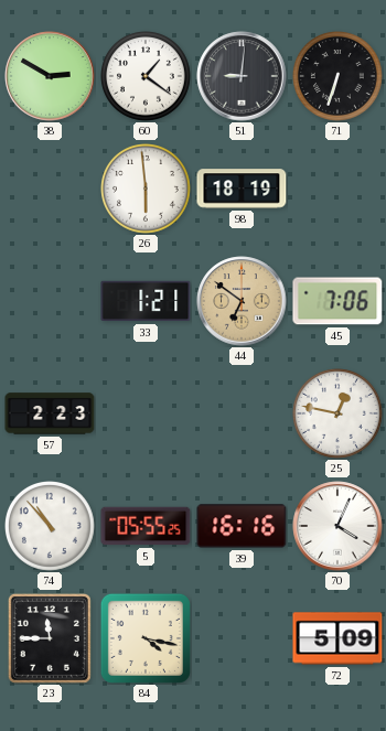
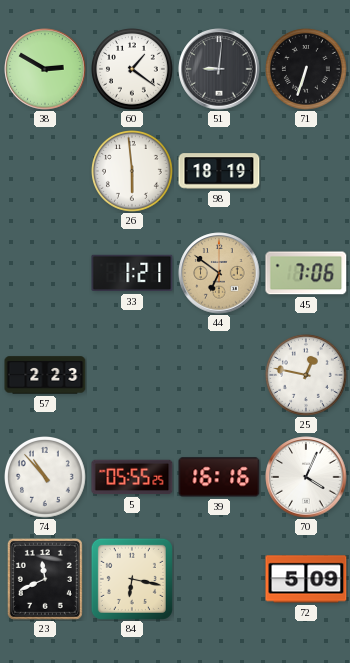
23: 11:45 -> 11:41 (45, 579)
84: 4:17 -> 6:17 (132, 579)
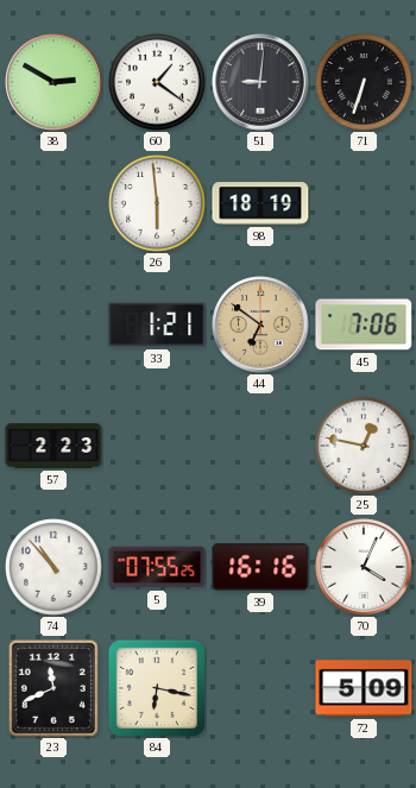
5: 05:55 -> 07:55 (157, 567)
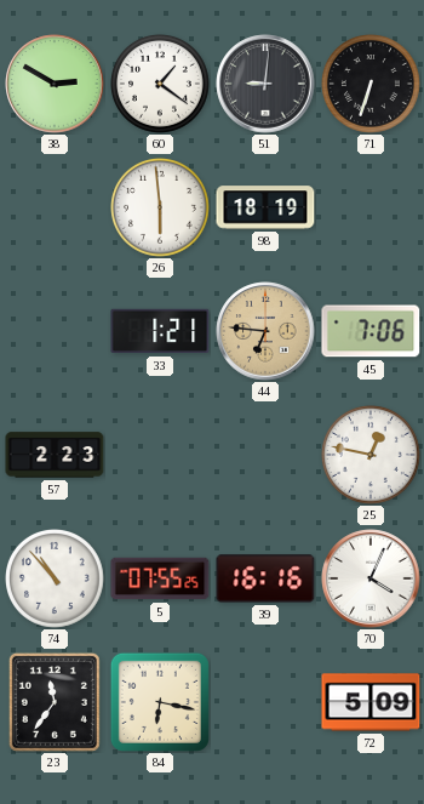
44: 6:51 -> 6:46 (265, 331)
23: 11:41 -> 11:36 (55, 702)
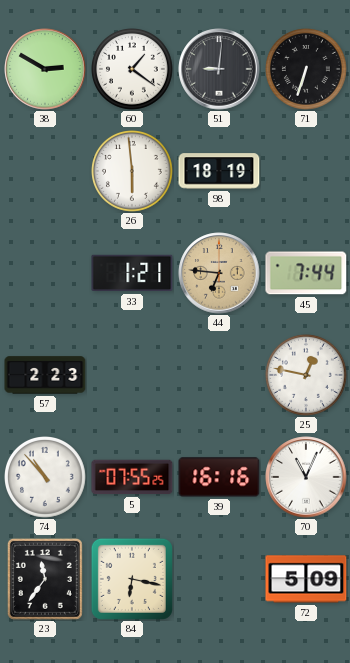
45: 7:06 -> 7:44 (306, 273)
70: 4:04 -> 11:04 (306, 477)
